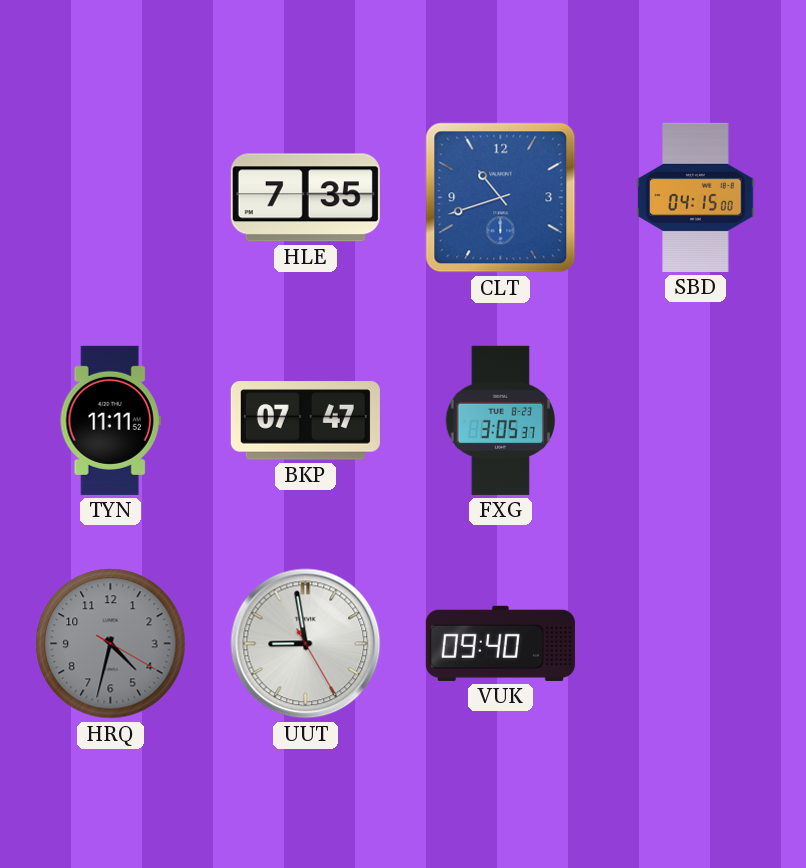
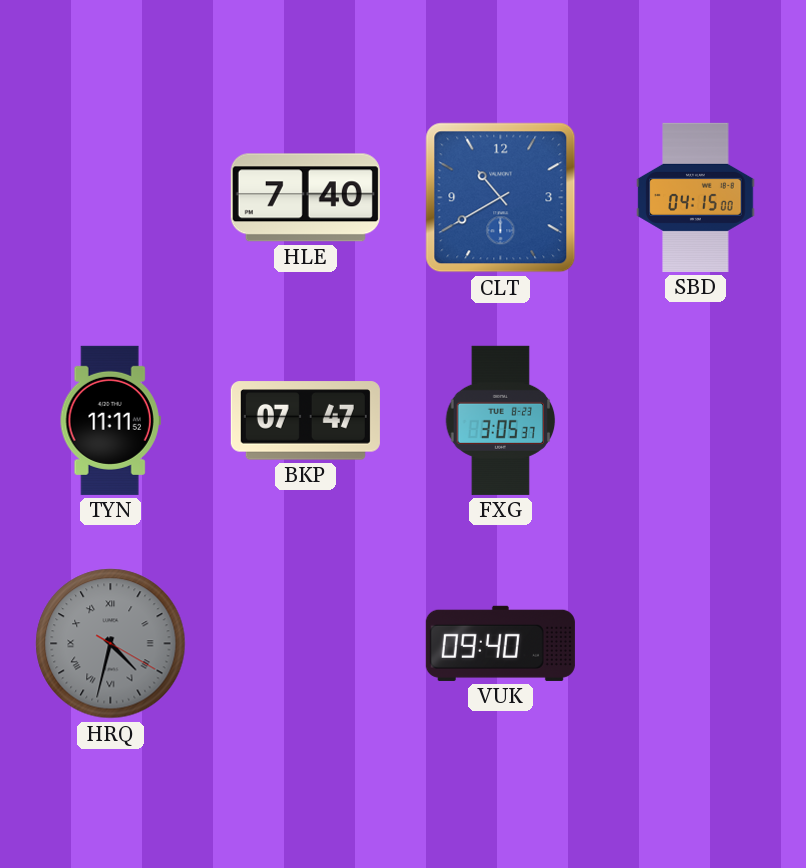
HLE: 7:35 -> 7:40 (305, 198)
CLT: 10:42 -> 10:40 (501, 198)
HRQ numerals: Arabic -> Roman (111, 644)
UUT: 8:58 -> none (306, 644)
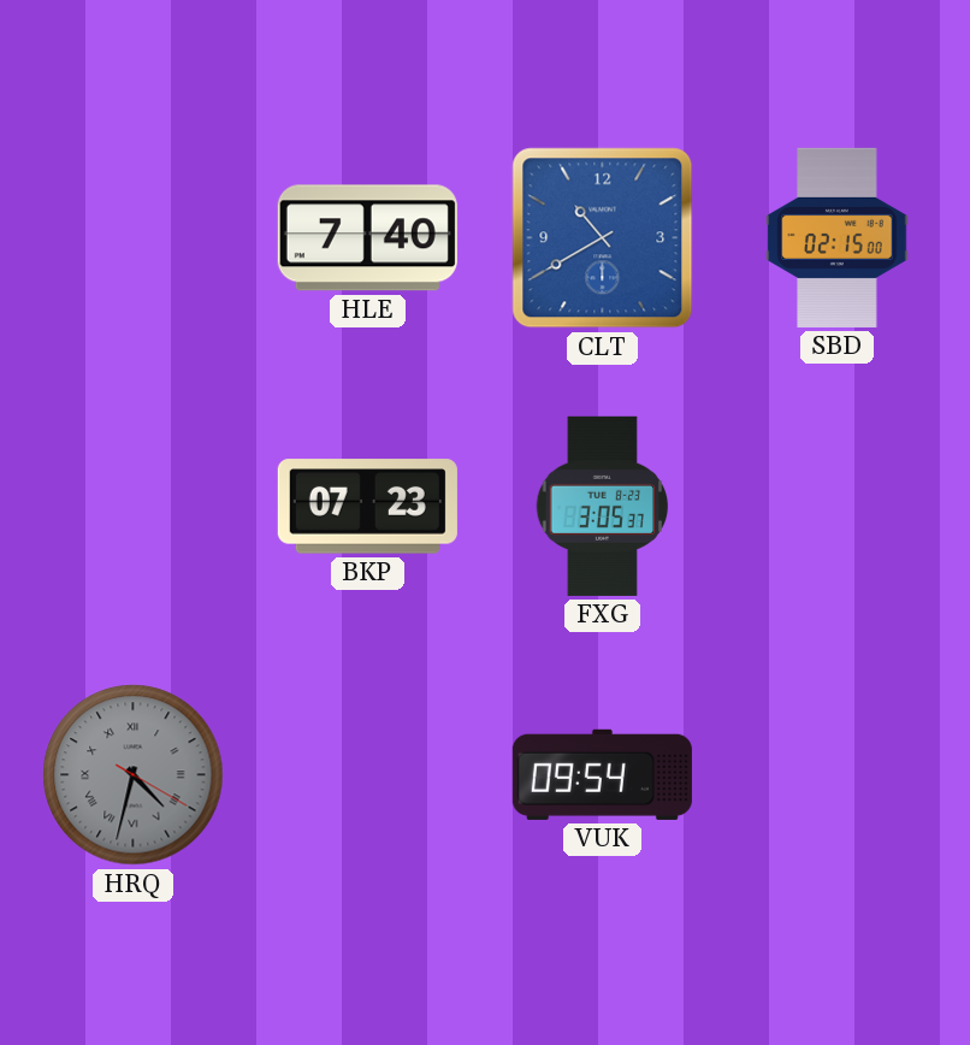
SBD: 04:15 -> 02:15 (838, 237)
TYN: 11:11 -> none (110, 420)
BKP: 07:47 -> 07:23 (367, 507)
VUK: 09:40 -> 09:54 (602, 774)
